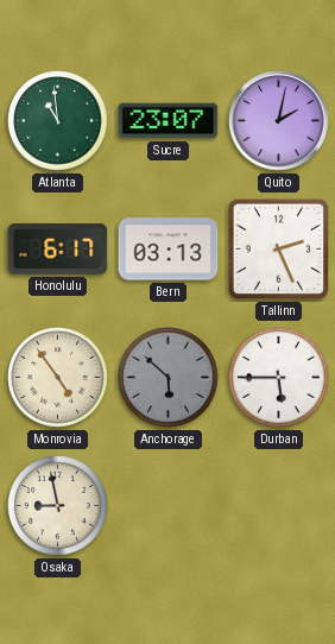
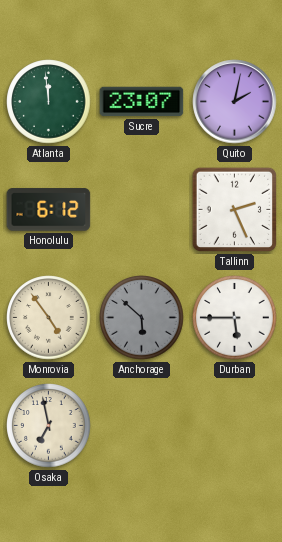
Atlanta: 10:59 -> 11:59 (49, 102)
Honolulu: 6:17 -> 6:12 (49, 210)
Bern: 03:13 -> none (169, 250)
Osaka: 8:58 -> 6:58 (49, 426)
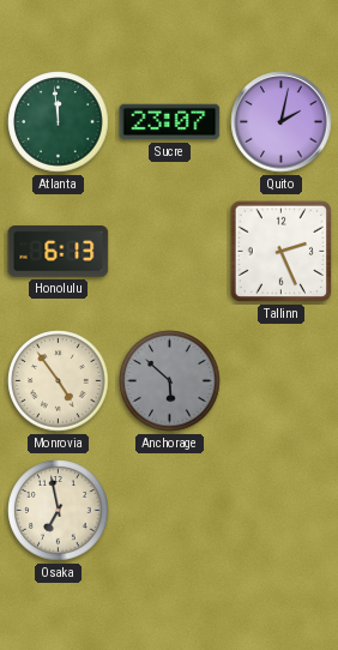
Honolulu: 6:12 -> 6:13 (59, 252)
Durban: 5:45 -> none (235, 318)
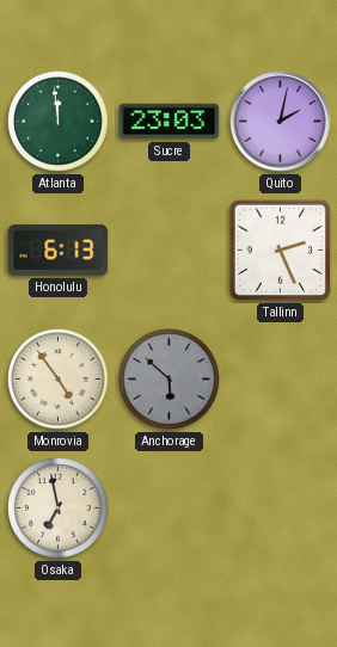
Sucre: 23:07 -> 23:03 (170, 122)
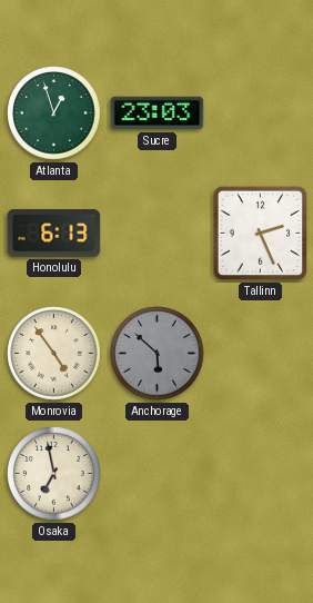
Atlanta: 11:59 -> 12:57 (54, 113)
Quito: 2:02 -> none (281, 122)
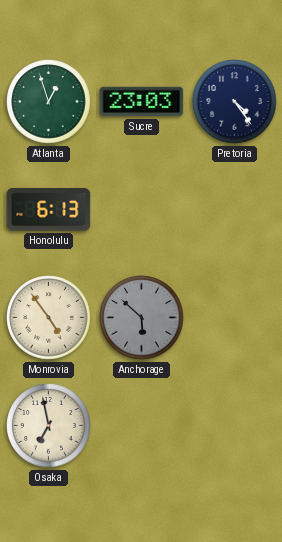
Pretoria: none -> 4:24 (235, 102)
Tallinn: 2:26 -> none (261, 234)
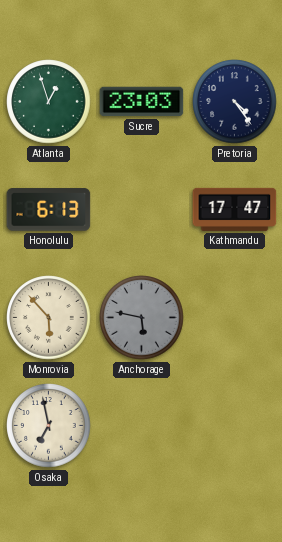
Kathmandu: none -> 17:47 (235, 209)
Monrovia: 4:54 -> 5:53 (49, 318)
Anchorage: 5:52 -> 5:47 (142, 318)
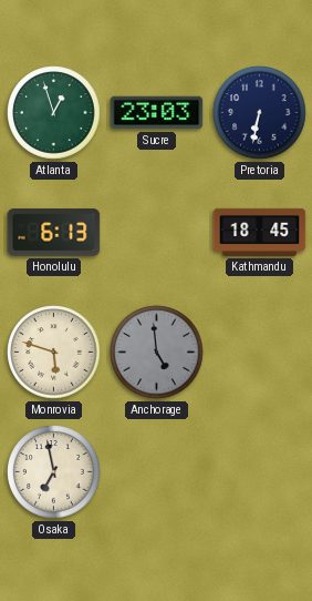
Pretoria: 4:24 -> 6:32 (260, 113)
Kathmandu: 17:47 -> 18:45 (260, 232)
Monrovia: 5:53 -> 5:48 (54, 353)
Anchorage: 5:47 -> 4:59 (157, 353)
